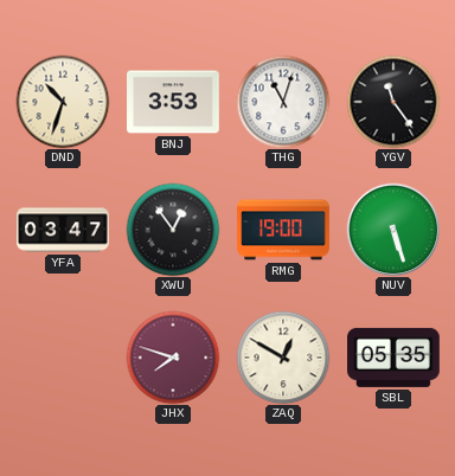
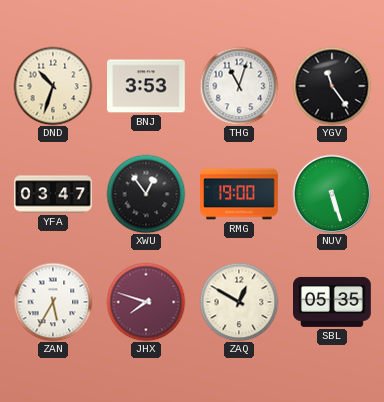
ZAN: none -> 5:35 (53, 302)
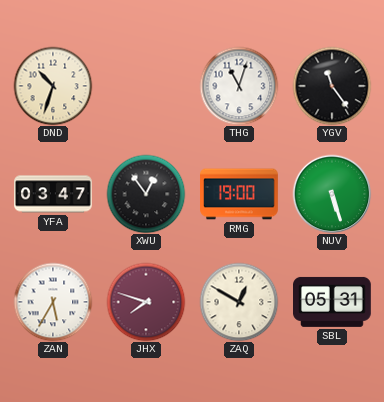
BNJ: 3:53 -> none (147, 86)
SBL: 05:35 -> 05:31 (333, 302)
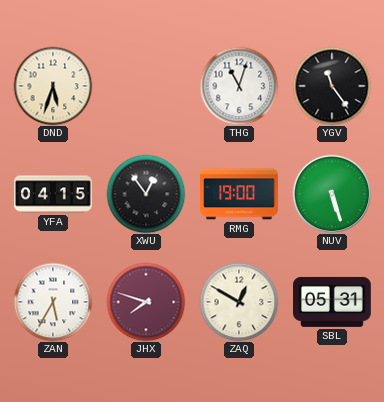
DND: 10:33 -> 5:33 (53, 86)
YFA: 03:47 -> 04:15 (53, 194)
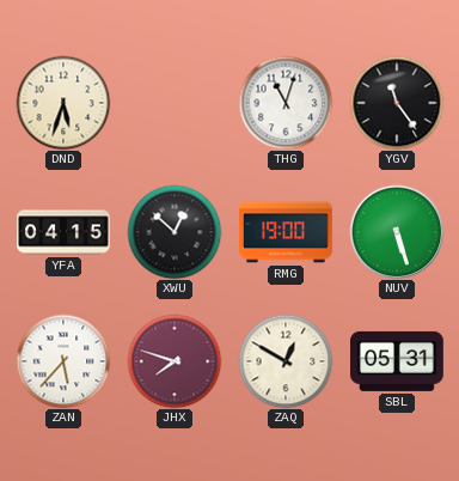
XWU: 12:54 -> 12:52 (175, 232)
ZAN: 5:35 -> 5:37 (63, 361)
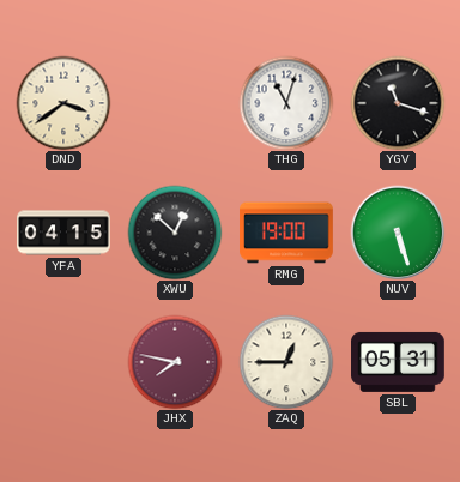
DND: 5:33 -> 3:39 (63, 103)
YGV: 11:24 -> 11:18 (398, 103)
ZAN: 5:37 -> none (63, 361)
JHX: 7:48 -> 7:47 (175, 362)
ZAQ: 12:50 -> 12:45 (286, 362)
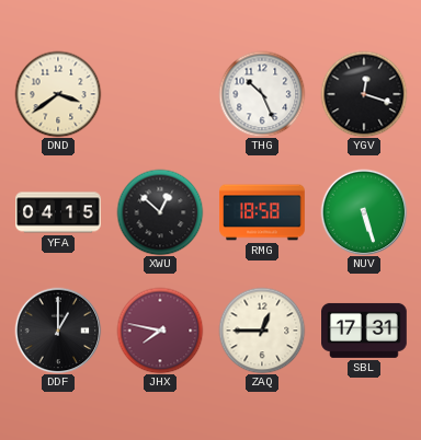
THG: 11:03 -> 10:26 (262, 94)
YGV: 11:18 -> 12:18 (364, 94)
RMG: 19:00 -> 18:58 (262, 212)
DDF: none -> 1:00 (58, 331)
SBL: 05:31 -> 17:31 (365, 331)
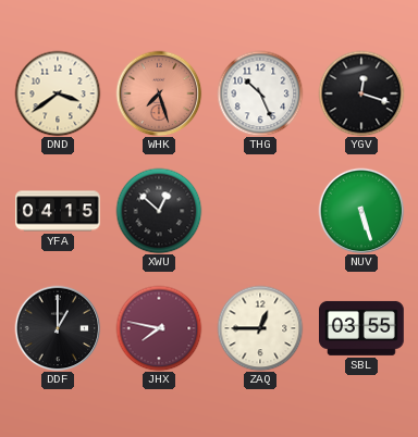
WHK: none -> 7:27 (159, 93)
RMG: 18:58 -> none (262, 212)
SBL: 17:31 -> 03:55 (362, 328)
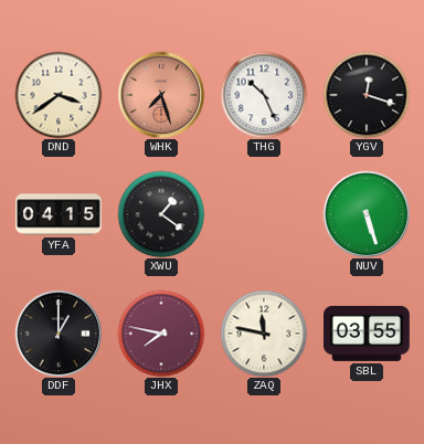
XWU: 12:52 -> 1:21 (161, 214)
ZAQ: 12:45 -> 11:47 (264, 334)
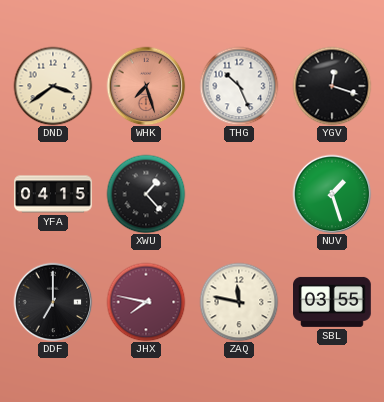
XWU: 1:21 -> 1:23 (146, 194)
NUV: 5:27 -> 1:27 (332, 194)
DDF: 1:00 -> 7:00 (53, 302)
